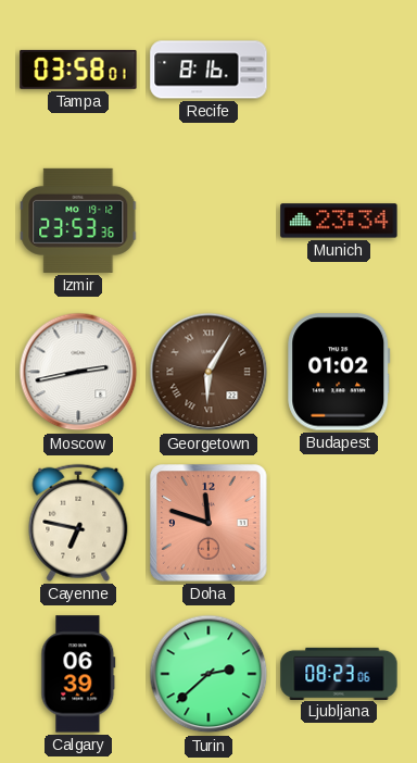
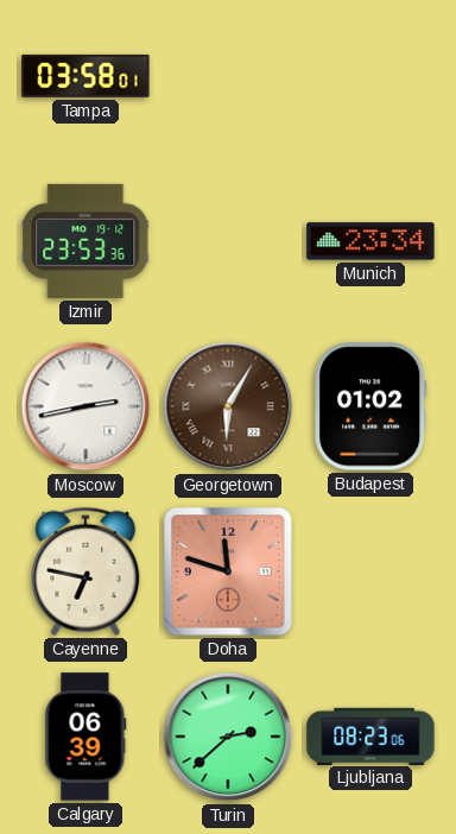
Recife: 8:16 -> none (208, 70)
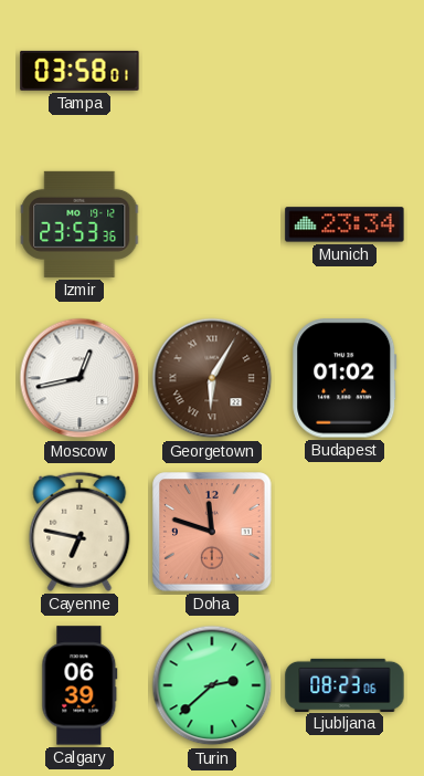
Moscow: 2:43 -> 12:43 (79, 378)
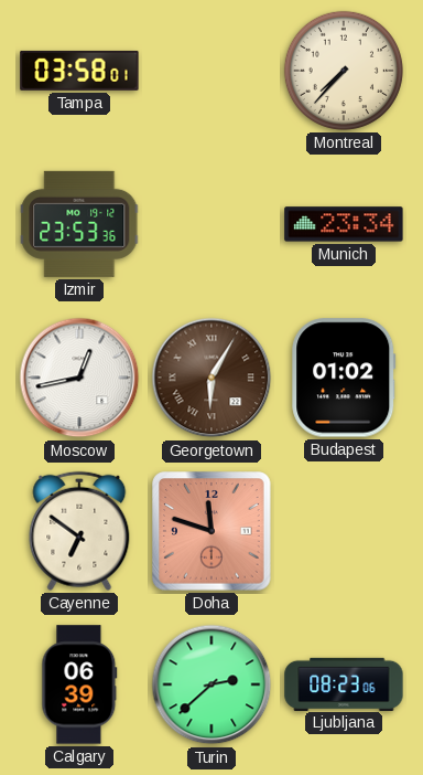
Montreal: none -> 7:37 (344, 71)
Cayenne: 6:47 -> 6:51 (79, 531)
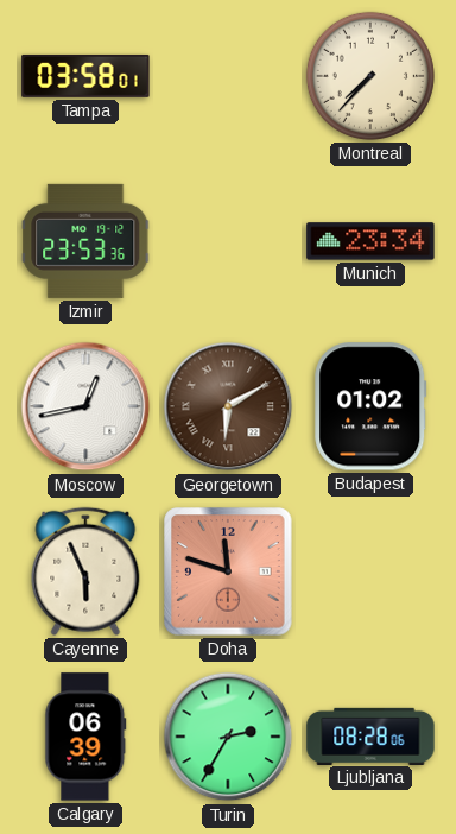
Georgetown: 6:05 -> 6:10 (228, 406)
Cayenne: 6:51 -> 5:56 (85, 571)
Turin: 2:38 -> 2:35 (228, 737)
Ljubljana: 08:23 -> 08:28 (370, 735)
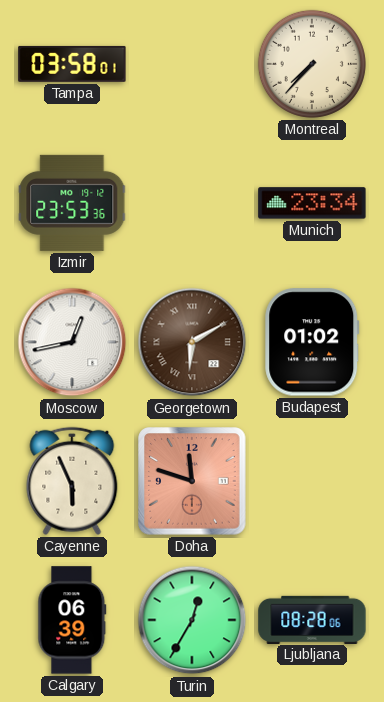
Turin: 2:35 -> 12:35 (192, 620)
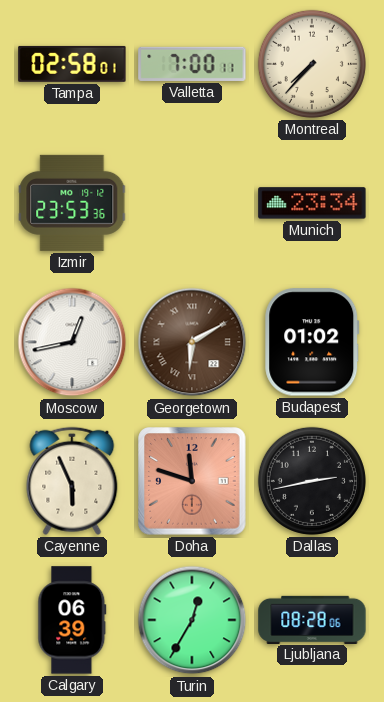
Tampa: 03:58 -> 02:58 (72, 64)
Valletta: none -> 7:00 (192, 64)
Dallas: none -> 2:43 (312, 481)
